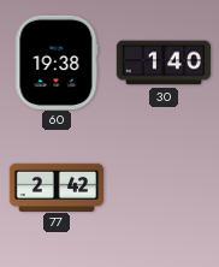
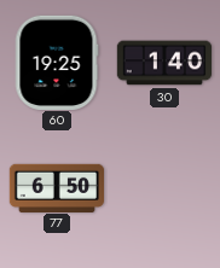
60: 19:38 -> 19:25 (57, 62)
77: 2:42 -> 6:50 (57, 187)
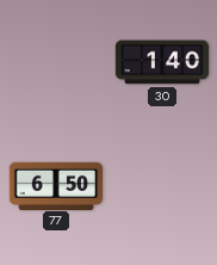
60: 19:25 -> none (57, 62)
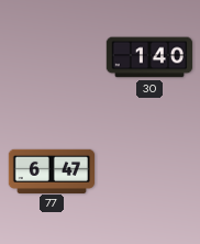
77: 6:50 -> 6:47 (52, 170)
